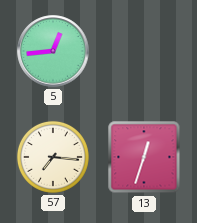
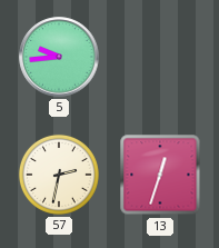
5: 12:44 -> 9:44 (59, 57)
57: 7:16 -> 2:32 (59, 175)
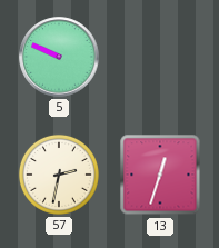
5: 9:44 -> 9:49 (59, 57)
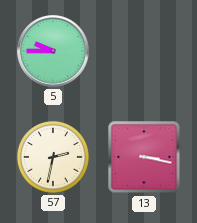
5: 9:49 -> 9:45 (53, 51)
13: 12:33 -> 3:17 (144, 157)
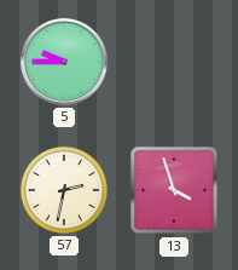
13: 3:17 -> 3:57 (174, 190)
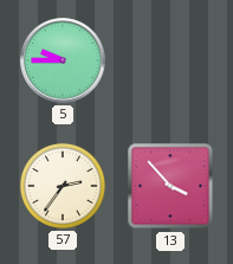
57: 2:32 -> 2:36 (63, 186)
13: 3:57 -> 3:53 (170, 186)
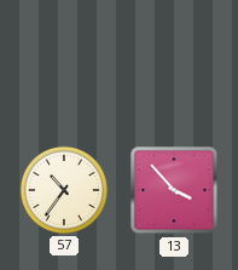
5: 9:45 -> none (63, 60)
57: 2:36 -> 10:36 (64, 190)
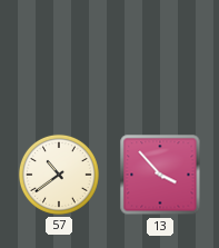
57: 10:36 -> 10:39 (59, 175)
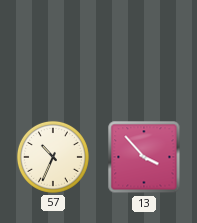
57: 10:39 -> 10:34 (53, 157)
